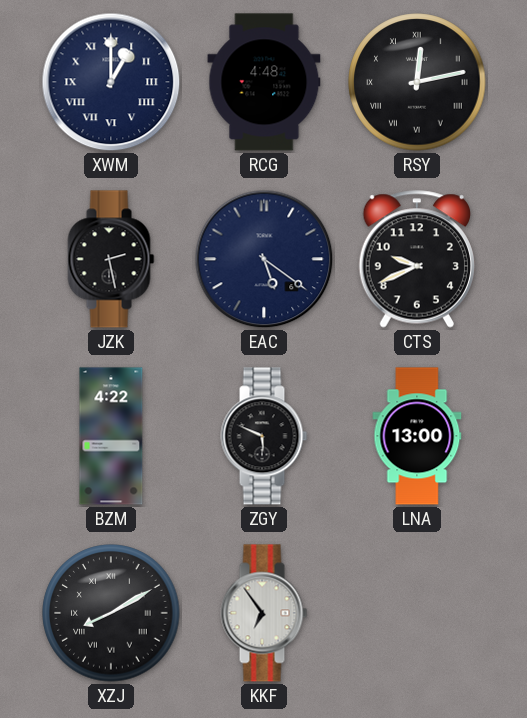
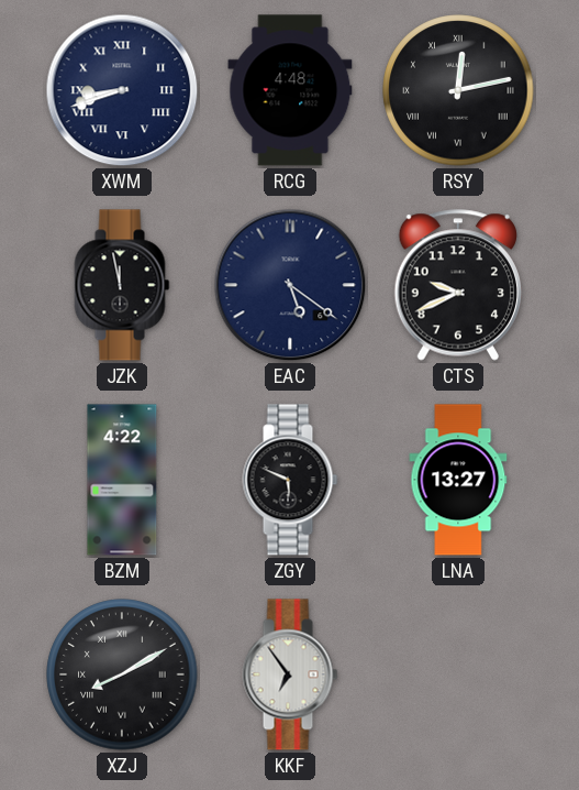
XWM: 1:00 -> 8:42 (122, 90)
JZK: 2:28 -> 11:58 (122, 285)
LNA: 13:00 -> 13:27 (458, 480)
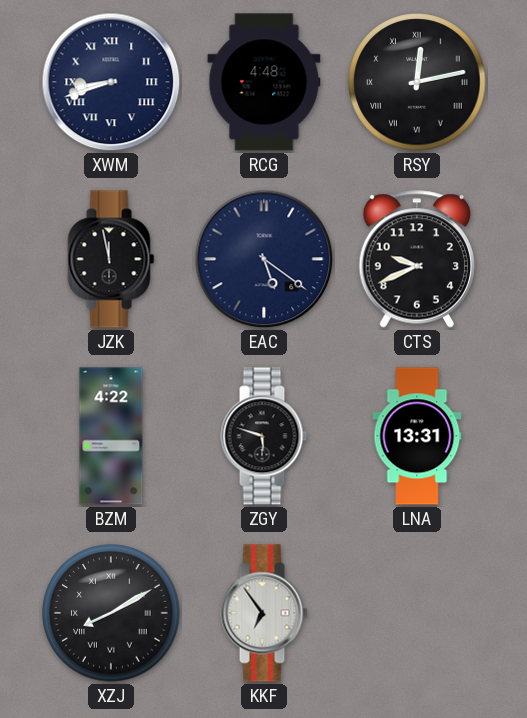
ZGY: 5:49 -> 5:48 (264, 436)
LNA: 13:27 -> 13:31 (417, 436)
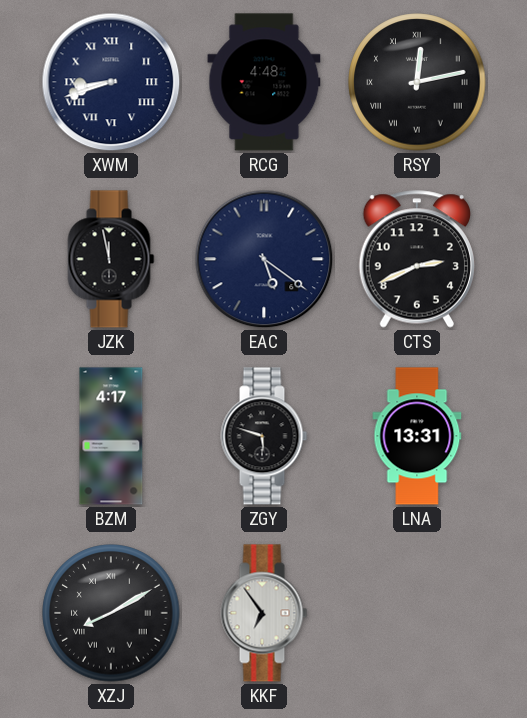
CTS: 9:41 -> 2:41 (416, 259)
BZM: 4:22 -> 4:17 (111, 436)
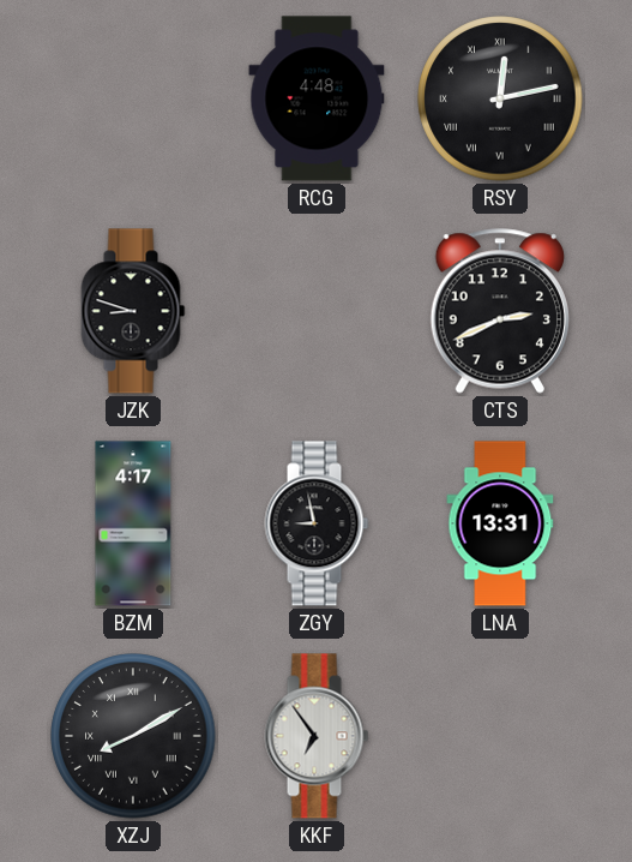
XWM: 8:42 -> none (111, 82)
JZK: 11:58 -> 8:48 (133, 311)
EAC: 5:21 -> none (264, 259)
ZGY: 5:48 -> 8:58 (317, 523)
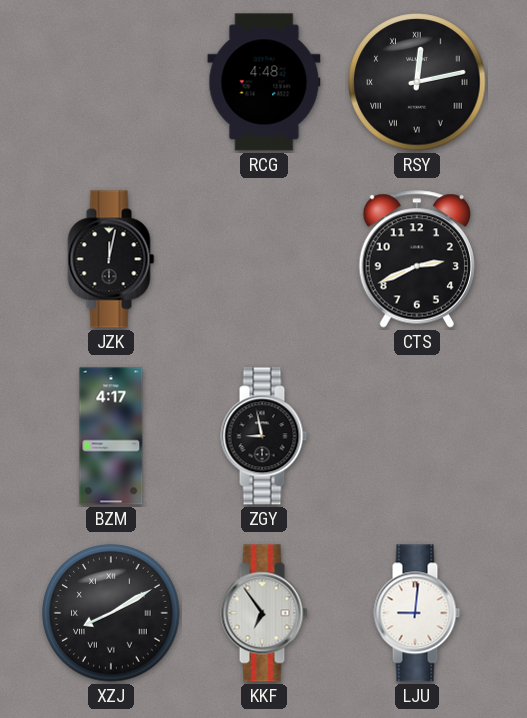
JZK: 8:48 -> 12:02 (111, 259)
LNA: 13:31 -> none (500, 523)
LJU: none -> 9:01 (417, 613)
